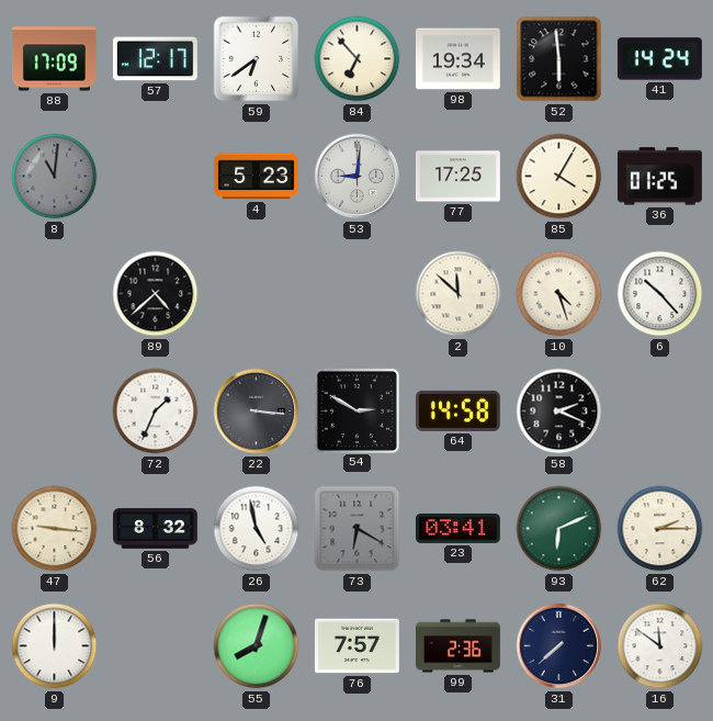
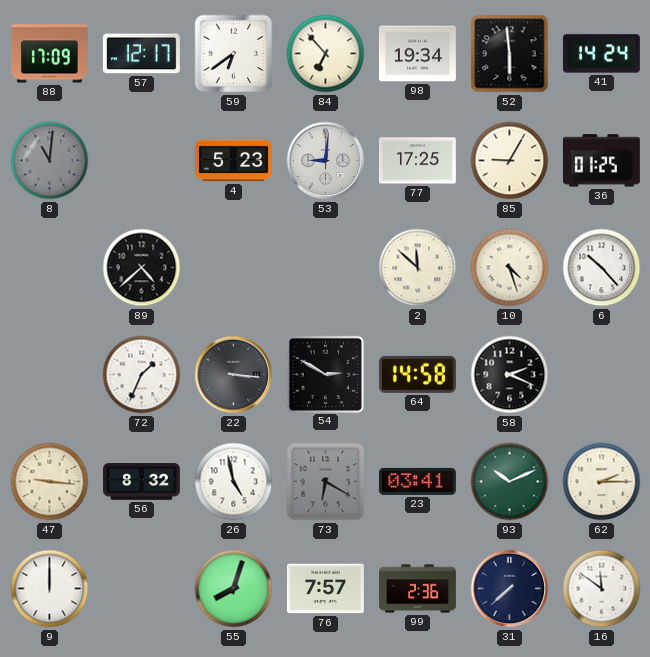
85: 4:05 -> 9:05 (510, 161)
93: 6:11 -> 10:11 (510, 482)
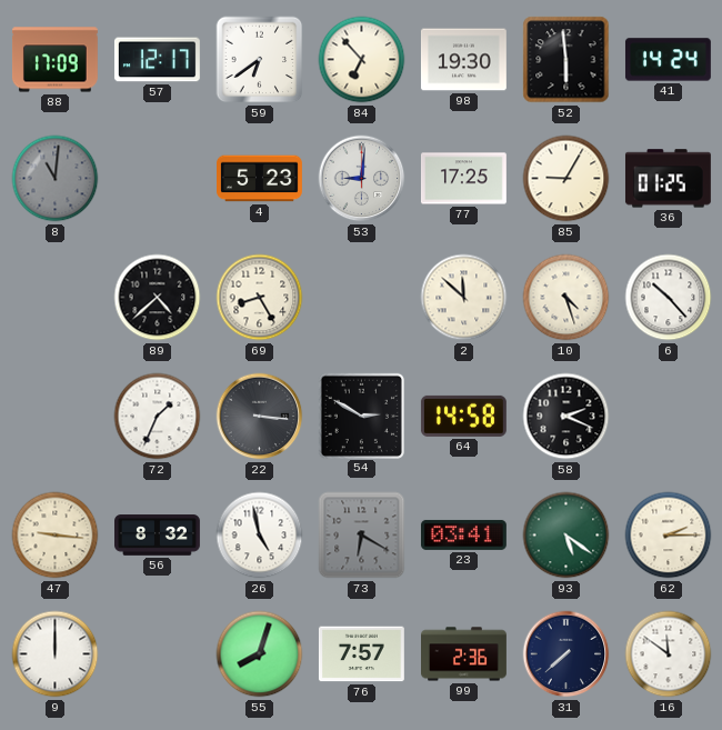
98: 19:34 -> 19:30 (463, 60)
69: none -> 8:25 (260, 298)
93: 10:11 -> 5:21 (566, 536)
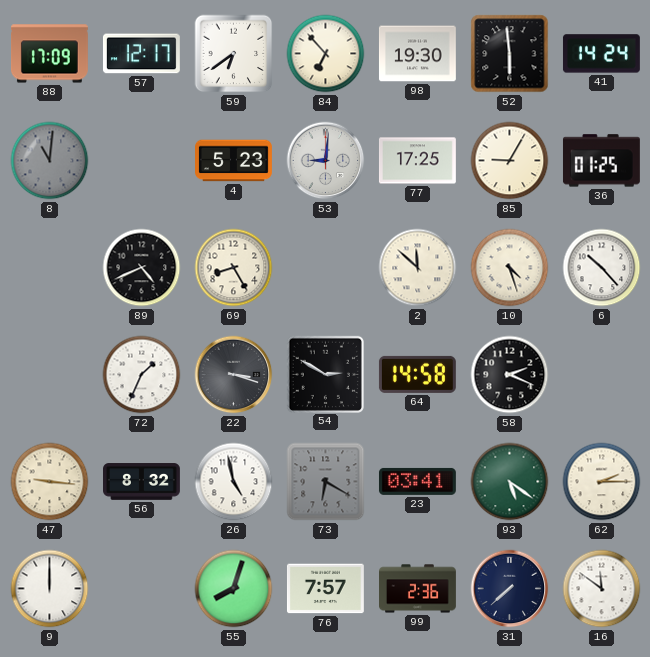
89: 4:38 -> 4:41 (142, 268)
22: 3:16 -> 3:18 (234, 375)
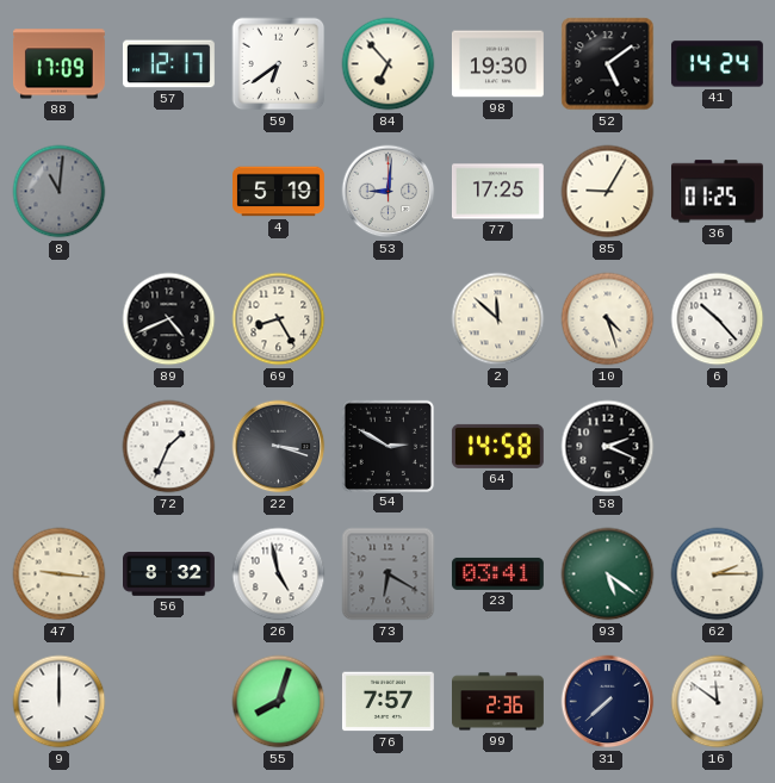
52: 5:59 -> 5:09 (608, 64)
4: 5:23 -> 5:19 (279, 192)
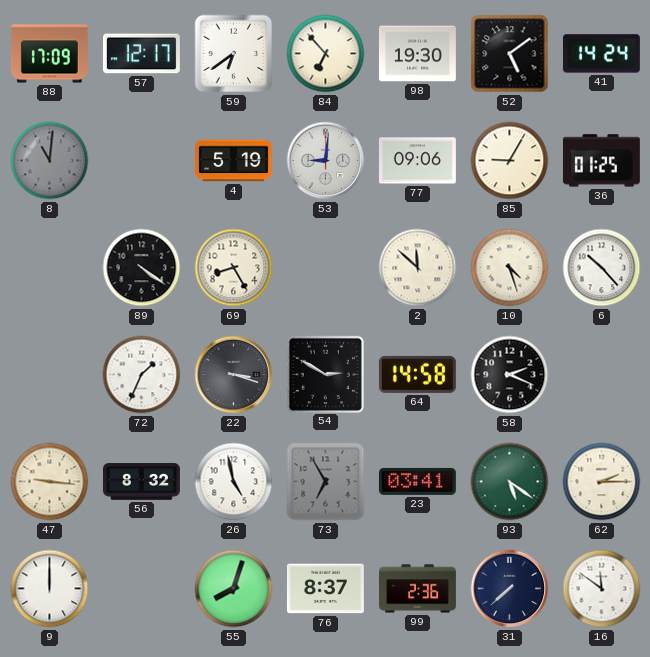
77: 17:25 -> 09:06 (417, 161)
89: 4:41 -> 4:21 (142, 268)
73: 6:20 -> 6:55 (326, 482)
76: 7:57 -> 8:37 (325, 589)
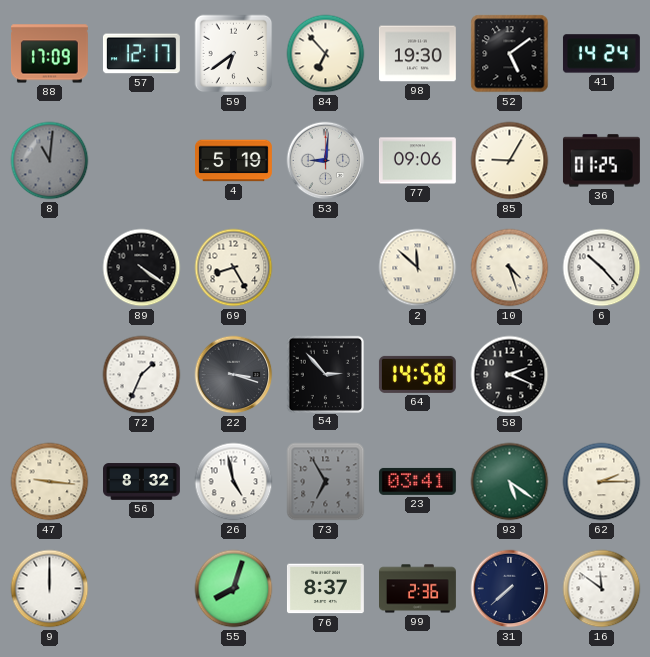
54: 2:50 -> 2:53 (325, 374)
